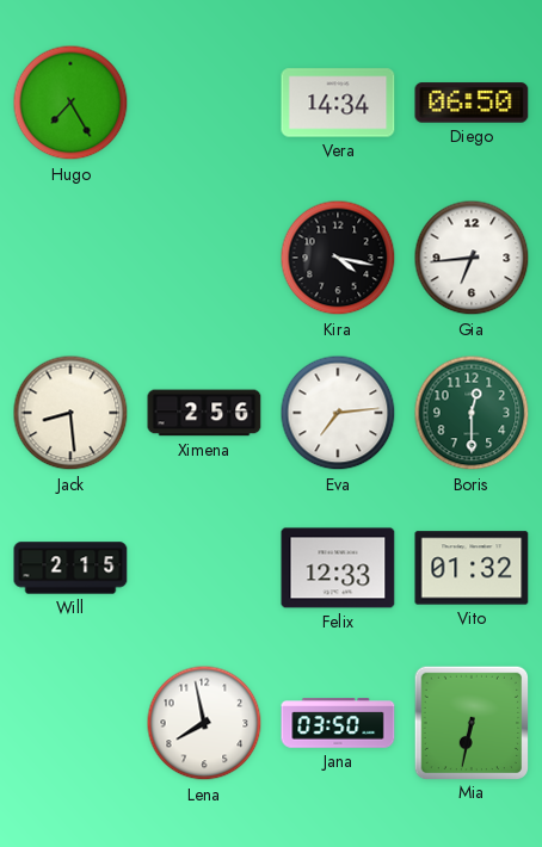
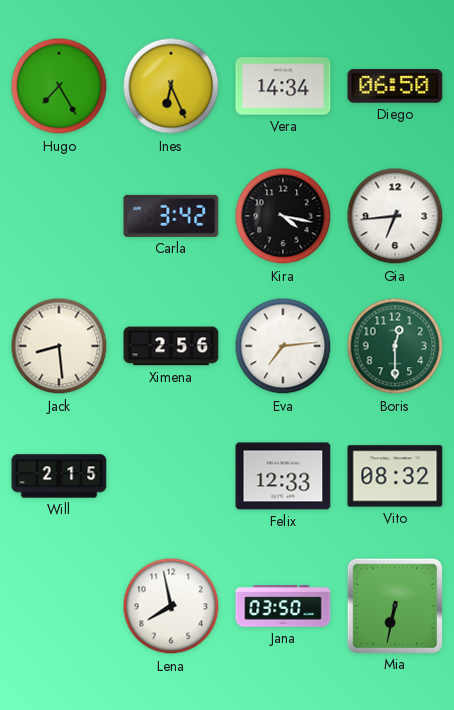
Ines: none -> 6:26 (171, 86)
Carla: none -> 3:42 (171, 216)
Vito: 01:32 -> 08:32 (395, 476)
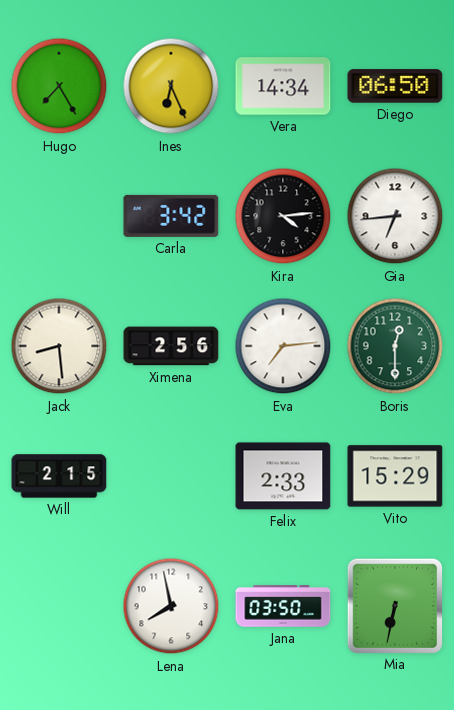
Kira: 4:17 -> 4:14 (283, 216)
Felix: 12:33 -> 2:33 (283, 476)
Vito: 08:32 -> 15:29 (395, 476)
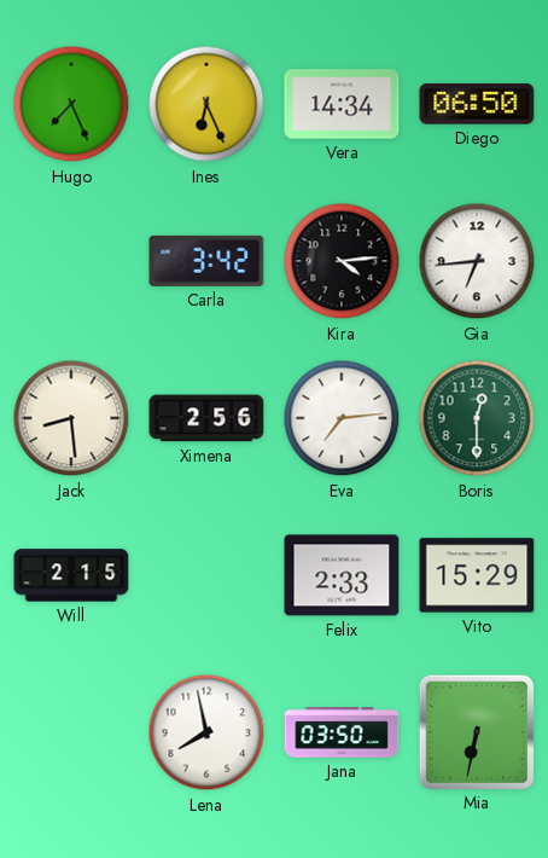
Hugo: 7:25 -> 7:26 (71, 104)
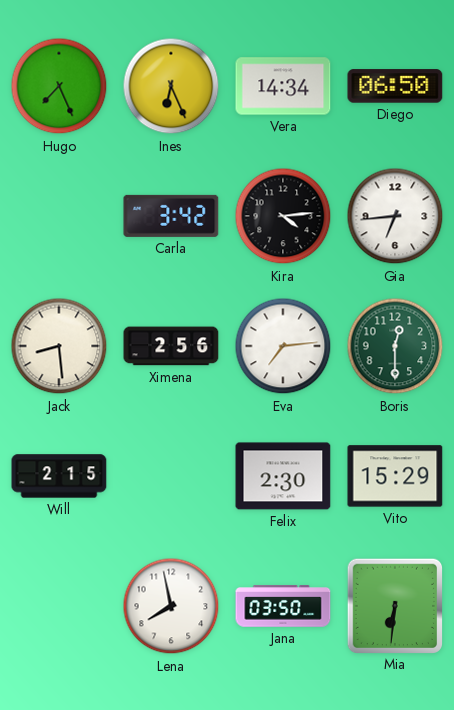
Felix: 2:33 -> 2:30 (283, 476)
Mia: 6:32 -> 6:31 (394, 605)
